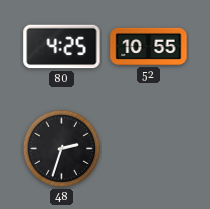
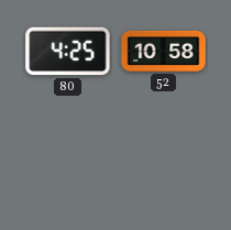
52: 10:55 -> 10:58 (164, 51)
48: 2:33 -> none (62, 149)
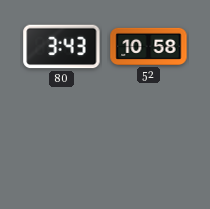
80: 4:25 -> 3:43 (62, 47)
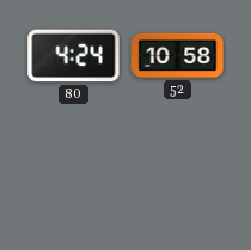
80: 3:43 -> 4:24 (74, 56)
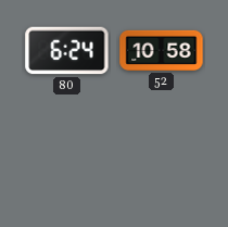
80: 4:24 -> 6:24 (67, 51)
